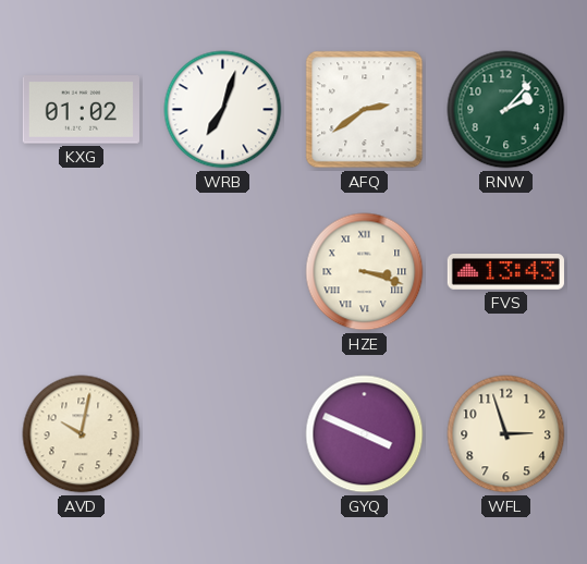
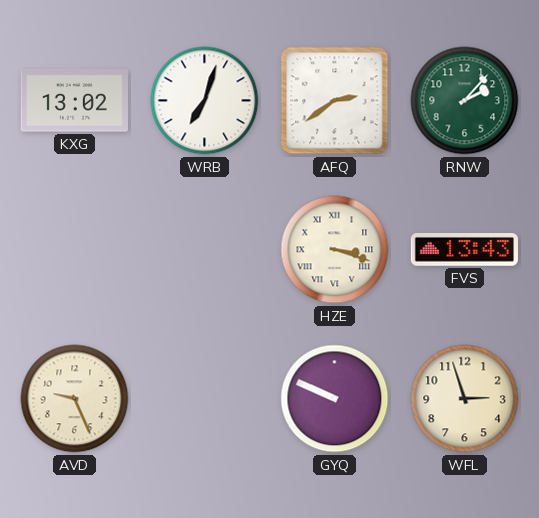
KXG: 01:02 -> 13:02 (74, 101)
AVD: 10:02 -> 9:26 (75, 399)
GYQ: 3:49 -> 9:49 (335, 399)
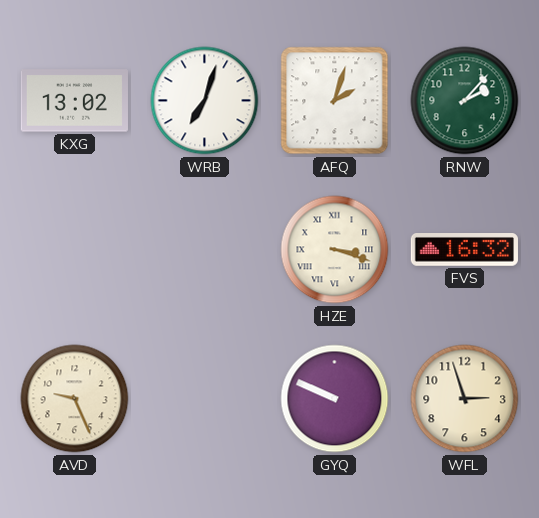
AFQ: 2:39 -> 2:03 (335, 101)
FVS: 13:43 -> 16:32 (464, 250)
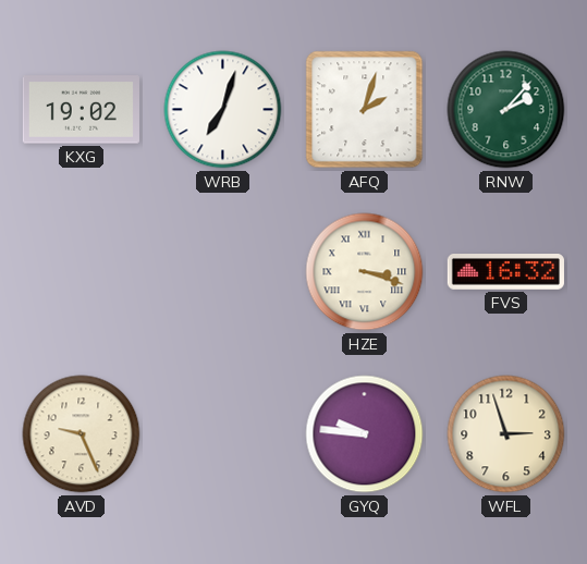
KXG: 13:02 -> 19:02 (81, 110)
GYQ: 9:49 -> 9:46 (365, 434)
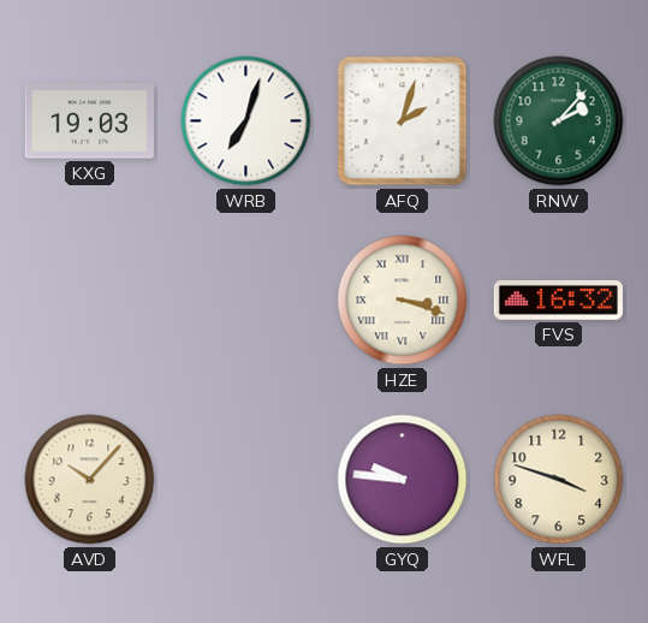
KXG: 19:02 -> 19:03 (89, 121)
AVD: 9:26 -> 10:07 (90, 480)
WFL: 2:57 -> 3:48 (559, 480)
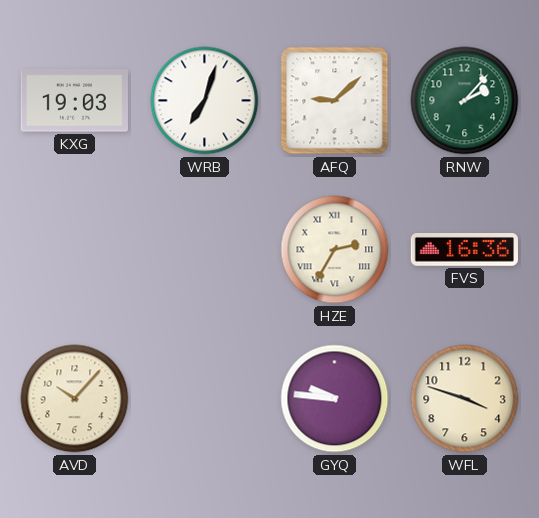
AFQ: 2:03 -> 9:08 (335, 101)
HZE: 3:18 -> 2:35 (335, 250)
FVS: 16:32 -> 16:36 (464, 250)
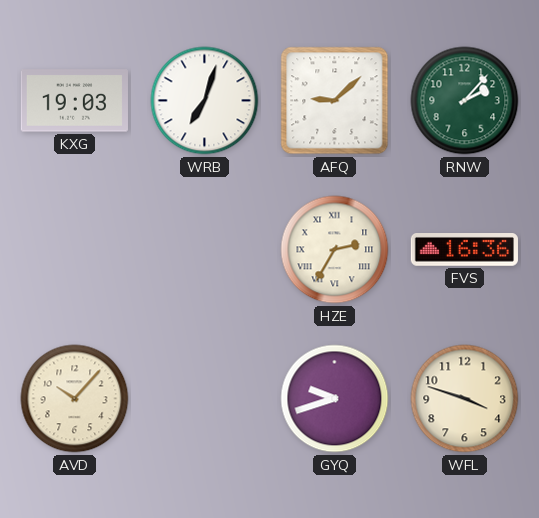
GYQ: 9:46 -> 9:42 (335, 399)
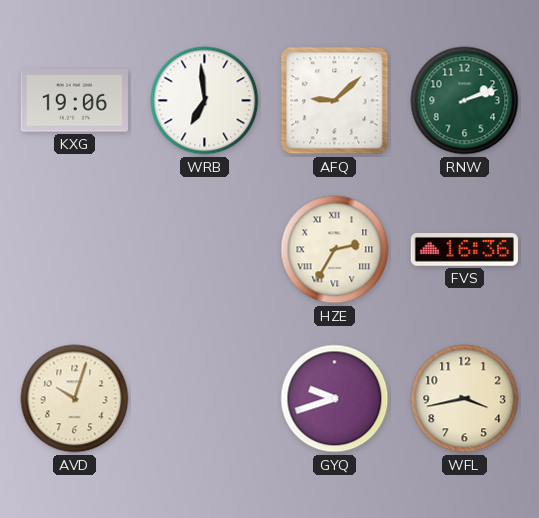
KXG: 19:03 -> 19:06 (74, 101)
WRB: 7:03 -> 6:59 (205, 101)
RNW: 2:07 -> 2:12 (465, 101)
AVD: 10:07 -> 10:03 (75, 399)
WFL: 3:48 -> 3:43 (465, 399)
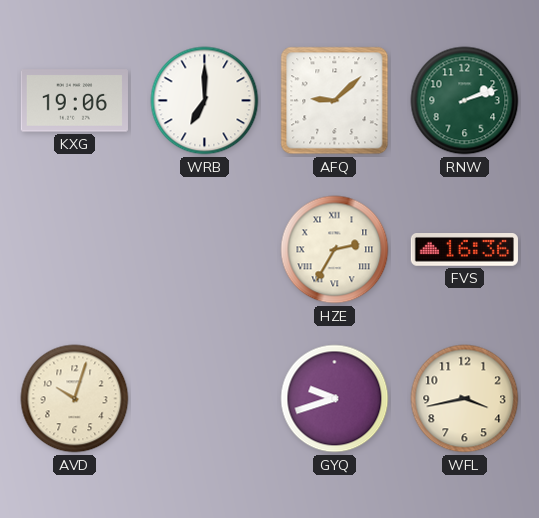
WRB: 6:59 -> 7:00 (205, 101)
